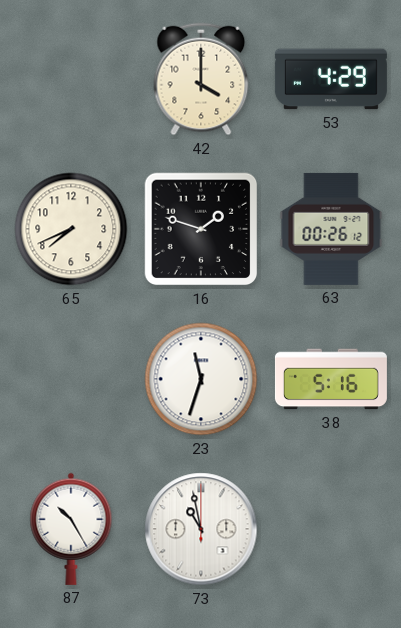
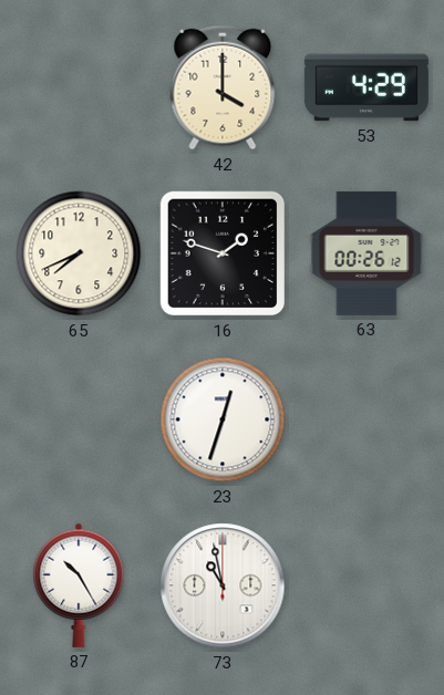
23: 11:33 -> 12:33 (223, 419)
38: 5:16 -> none (331, 379)
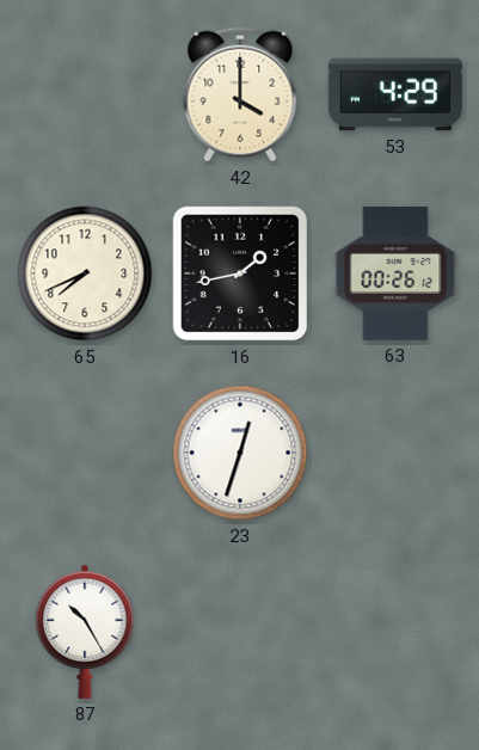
16: 1:48 -> 1:43 (240, 273)
73: 10:58 -> none (223, 585)
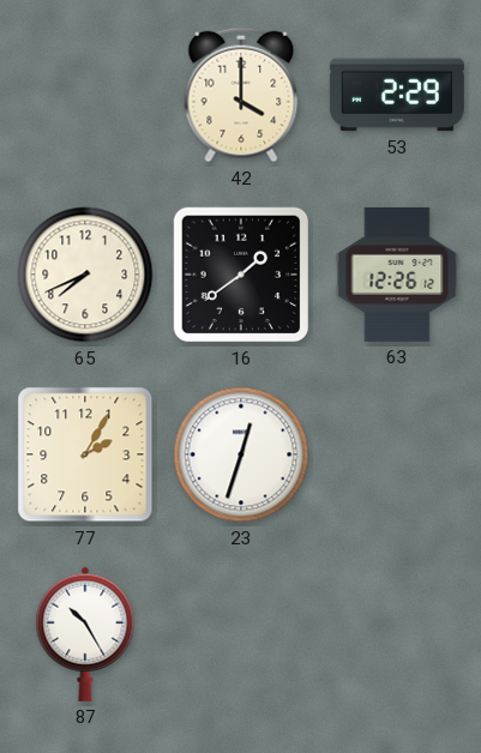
53: 4:29 -> 2:29 (397, 95)
16: 1:43 -> 1:39 (241, 275)
63: 00:26 -> 12:26 (397, 275)
77: none -> 2:05 (85, 454)
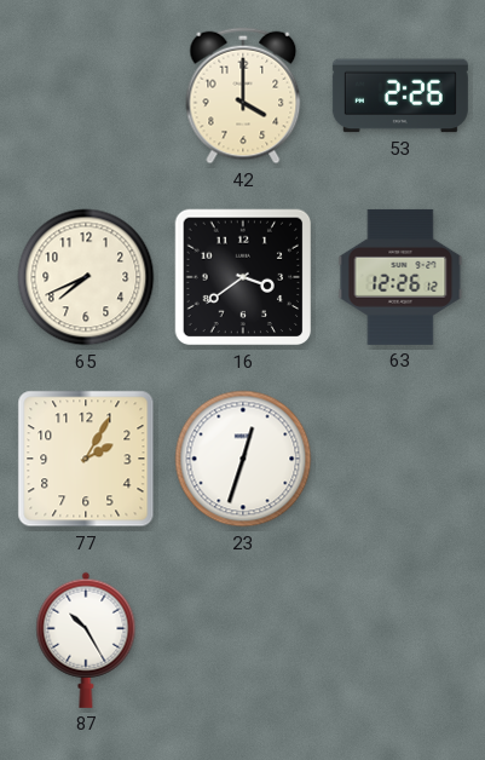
53: 2:29 -> 2:26 (400, 96)
16: 1:39 -> 3:39 (243, 277)
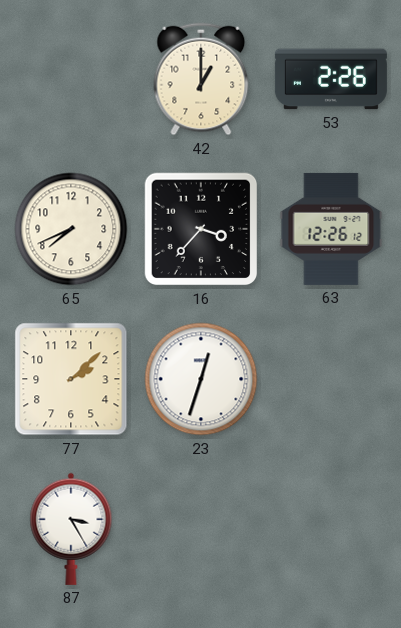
42: 4:00 -> 1:00 (201, 79)
16: 3:39 -> 3:37 (201, 229)
77: 2:05 -> 2:08 (71, 379)
87: 10:25 -> 3:25 (71, 529)
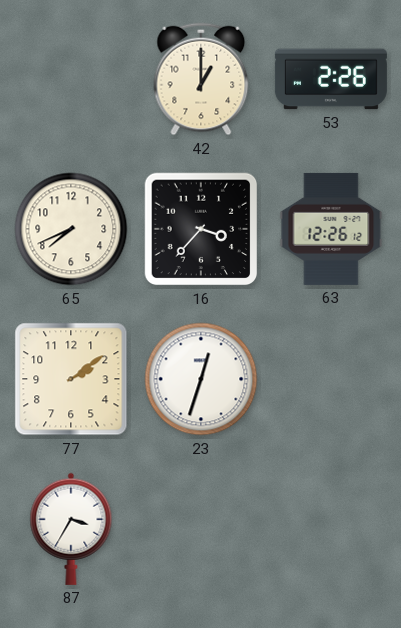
77: 2:08 -> 2:09 (71, 379)
87: 3:25 -> 3:35 (71, 529)
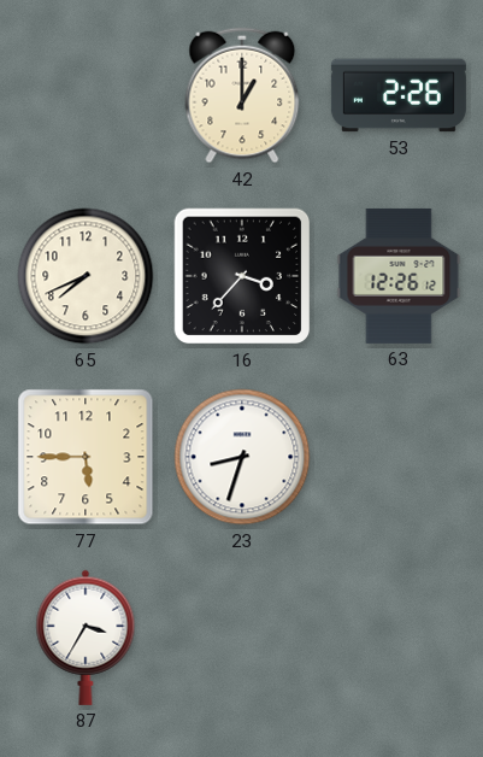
77: 2:09 -> 5:45 (86, 457)
23: 12:33 -> 8:33 (242, 457)
